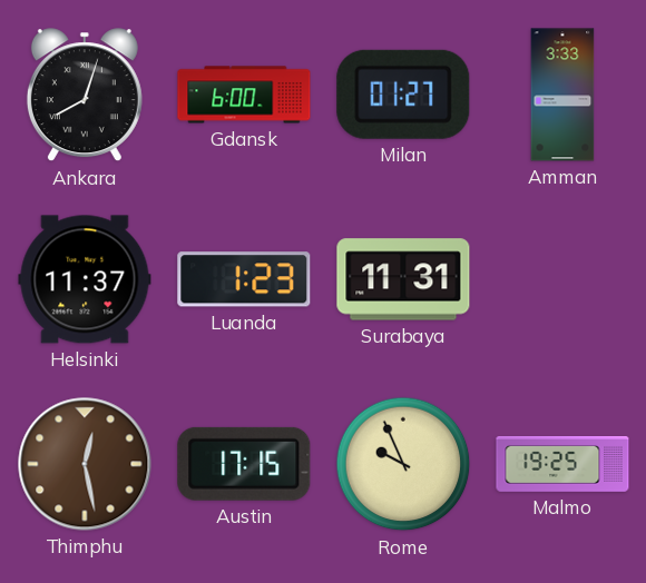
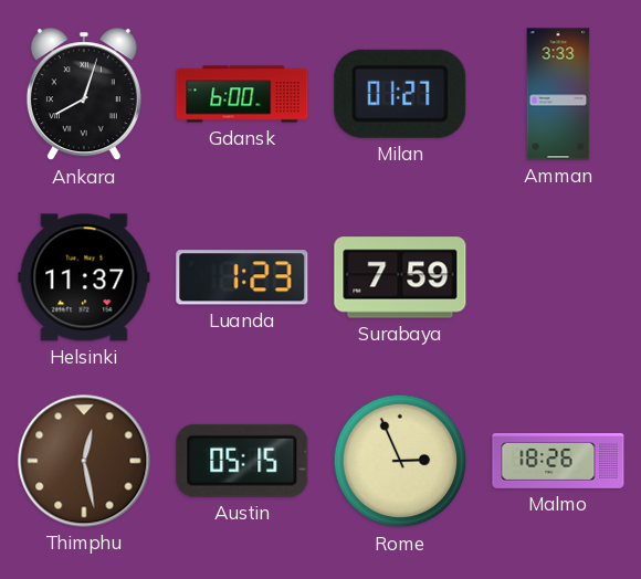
Surabaya: 11:31 -> 7:59 (400, 277)
Austin: 17:15 -> 05:15 (242, 461)
Rome: 9:56 -> 2:56 (400, 461)
Malmo: 19:25 -> 18:26 (558, 462)
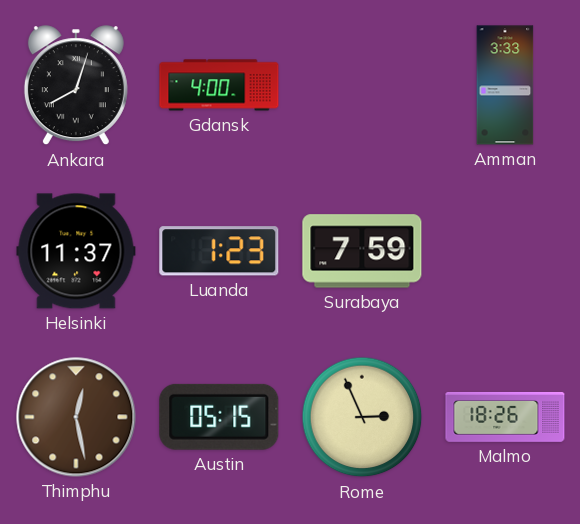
Gdansk: 6:00 -> 4:00 (219, 85)
Milan: 01:27 -> none (400, 94)
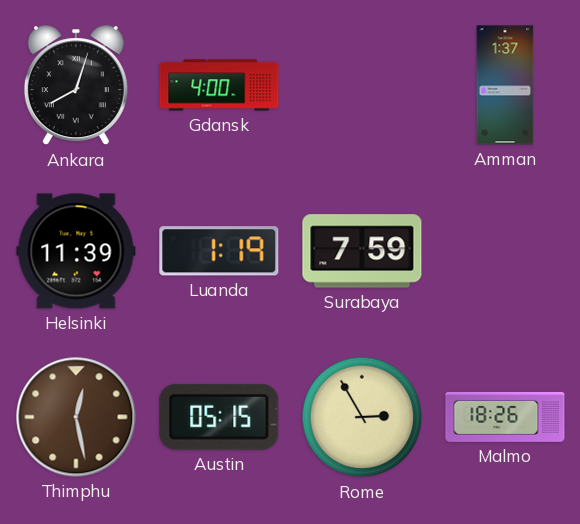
Amman: 3:33 -> 1:37 (505, 85)
Helsinki: 11:37 -> 11:39 (76, 251)
Luanda: 1:23 -> 1:19 (219, 251)
Rome: 2:56 -> 2:55 (362, 417)
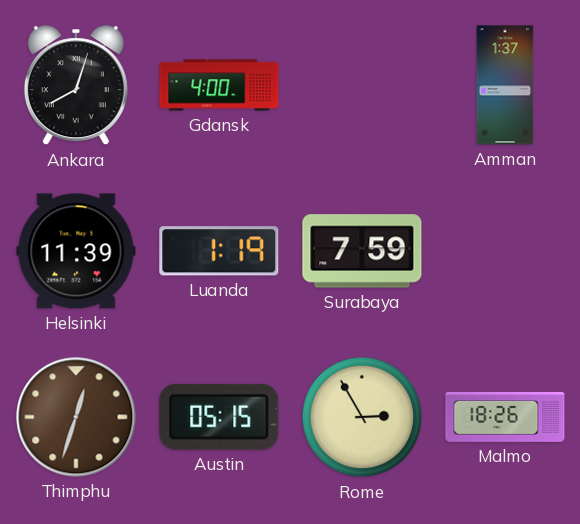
Thimphu: 12:28 -> 12:33 (76, 417)
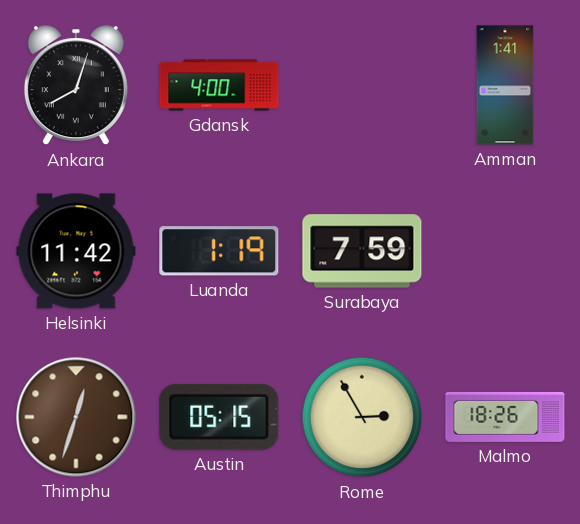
Amman: 1:37 -> 1:41 (505, 85)
Helsinki: 11:39 -> 11:42 (76, 251)
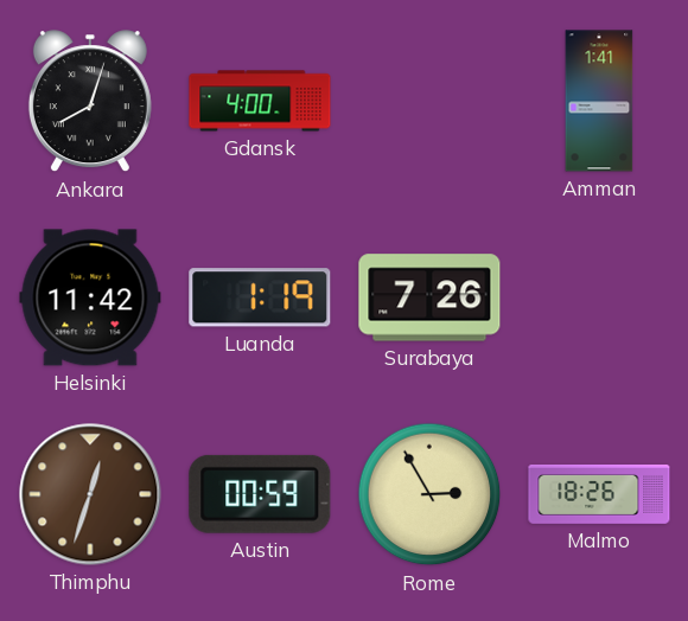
Surabaya: 7:59 -> 7:26 (429, 297)
Austin: 05:15 -> 00:59 (260, 494)
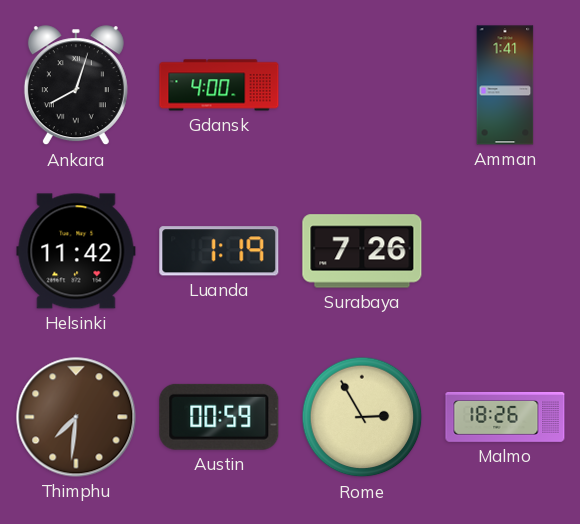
Thimphu: 12:33 -> 7:31 (76, 417)
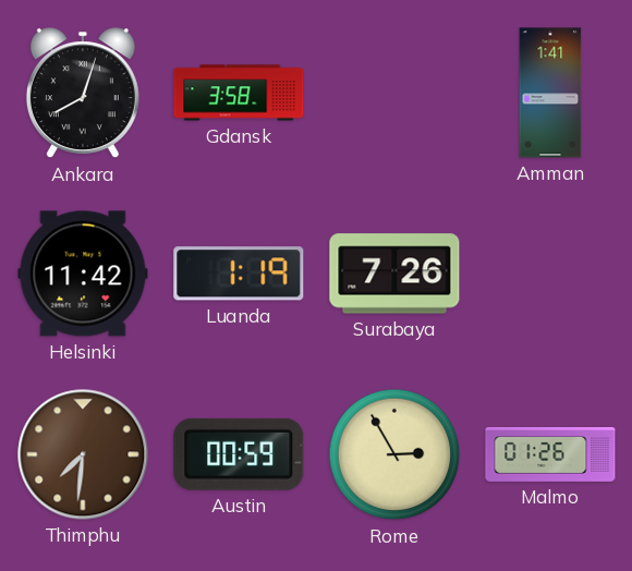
Gdansk: 4:00 -> 3:58 (239, 93)
Malmo: 18:26 -> 01:26 (550, 455)
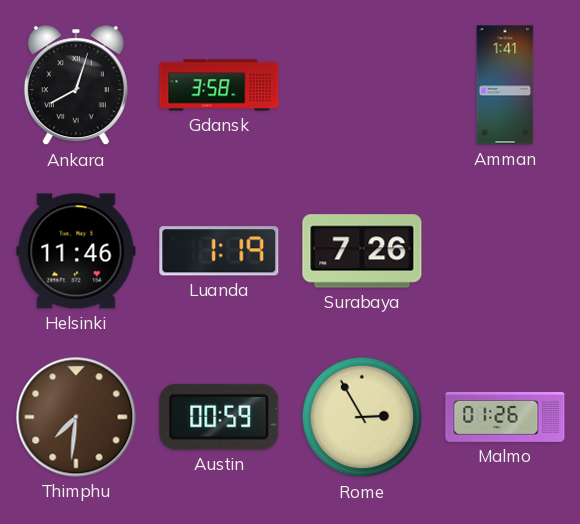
Helsinki: 11:42 -> 11:46 (76, 251)
